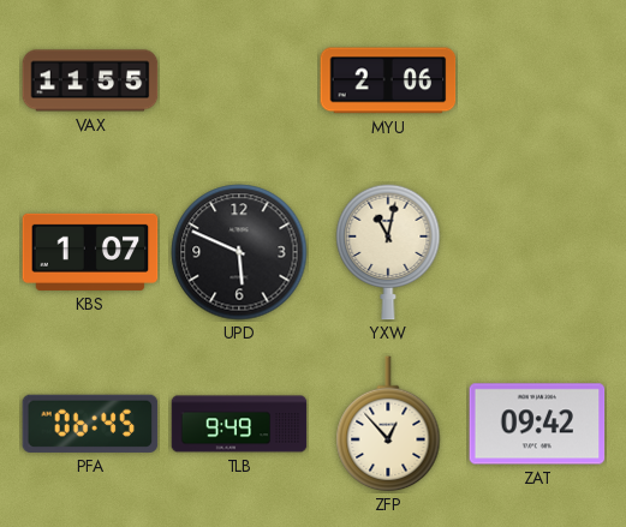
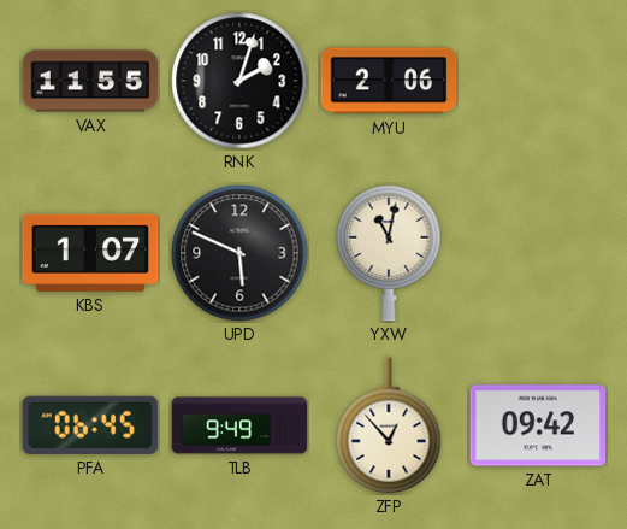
RNK: none -> 2:03 (239, 81)
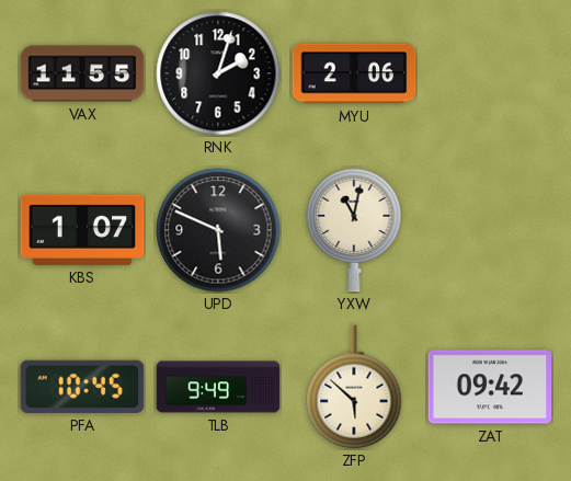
PFA: 06:45 -> 10:45 (82, 387)
ZFP: 12:53 -> 5:52 (354, 387)
